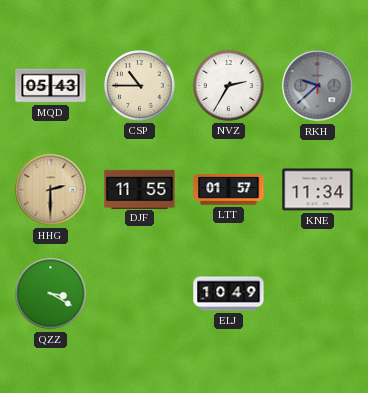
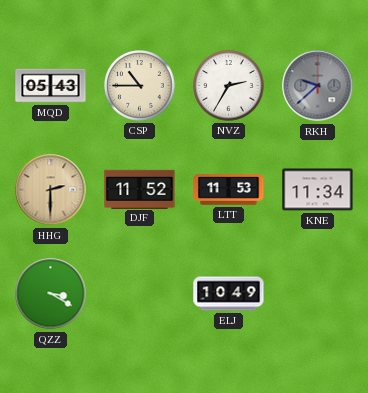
DJF: 11:55 -> 11:52 (140, 189)
LTT: 01:57 -> 11:53 (229, 190)
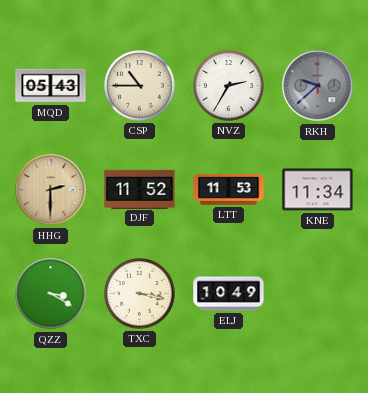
TXC: none -> 3:17 (140, 294)
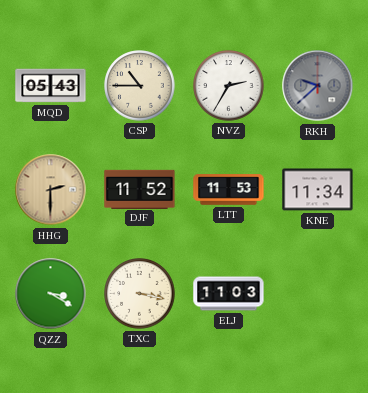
ELJ: 10:49 -> 11:03 (229, 294)
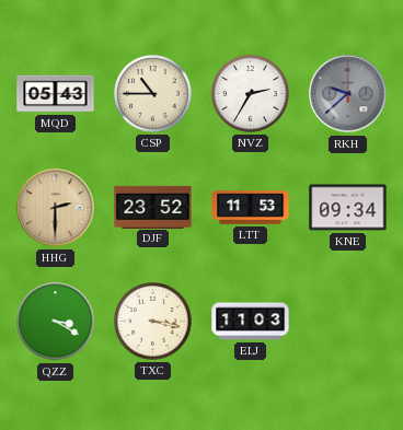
DJF: 11:52 -> 23:52 (153, 207)
KNE: 11:34 -> 09:34 (348, 208)
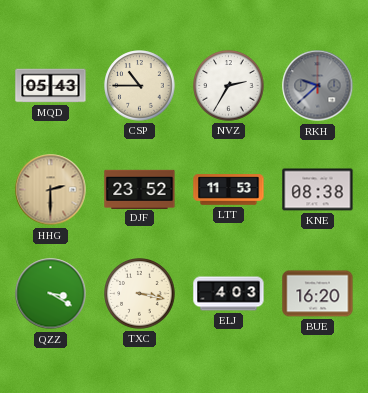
KNE: 09:34 -> 08:38 (318, 190)
ELJ: 11:03 -> 4:03 (229, 294)
BUE: none -> 16:20 (318, 294)
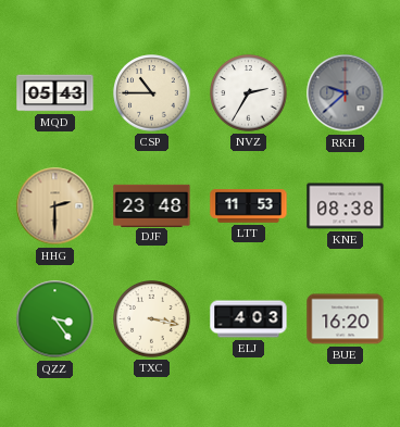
DJF: 23:52 -> 23:48 (152, 205)
QZZ: 3:20 -> 3:24 (55, 319)
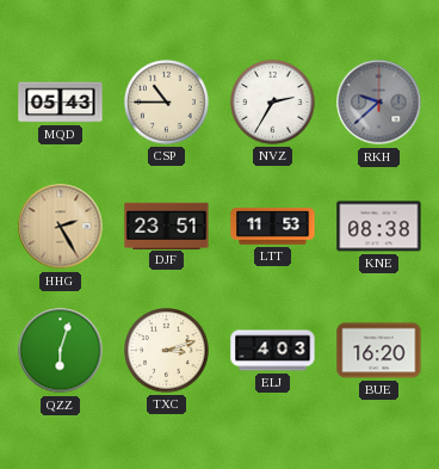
HHG: 2:30 -> 2:25 (61, 227)
DJF: 23:48 -> 23:51 (167, 226)
QZZ: 3:24 -> 6:03 (61, 351)
TXC: 3:17 -> 3:12 (167, 351)
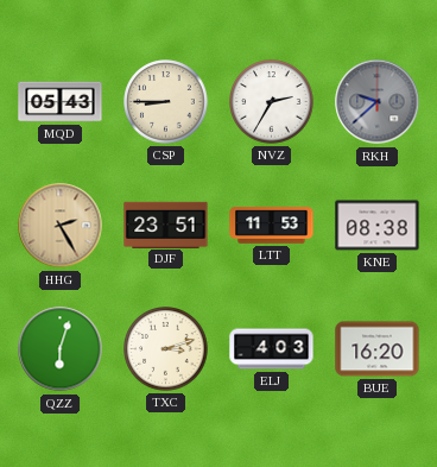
CSP: 10:45 -> 8:45 (166, 102)
